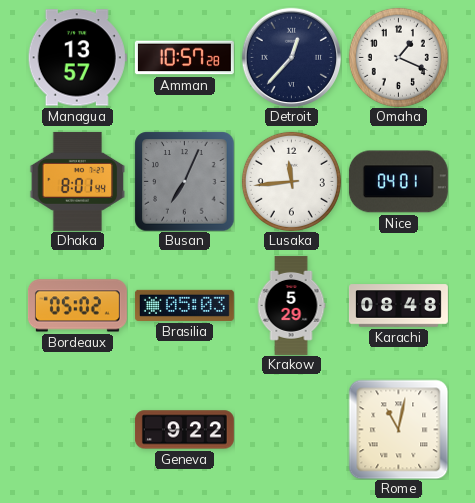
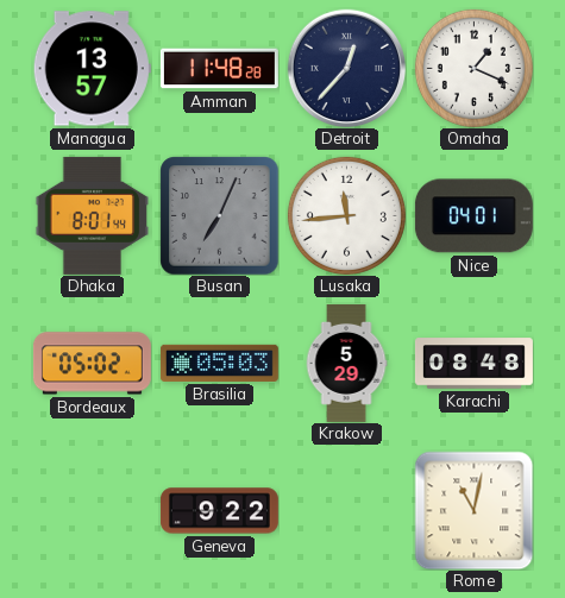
Amman: 10:57 -> 11:48 (219, 69)
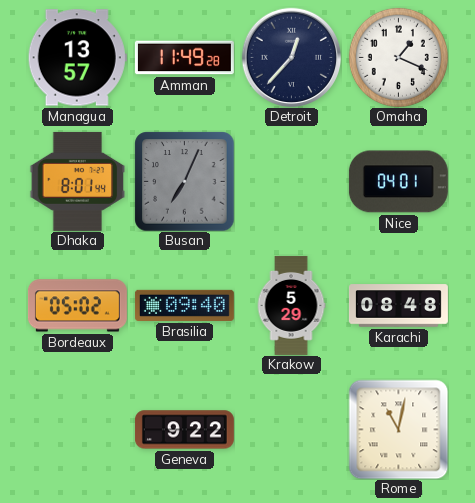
Amman: 11:48 -> 11:49 (184, 58)
Lusaka: 11:44 -> none (346, 215)
Brasilia: 05:03 -> 09:40 (184, 305)
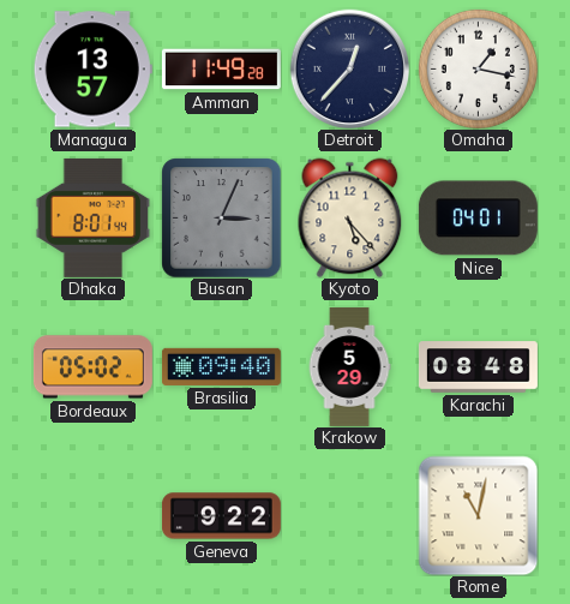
Omaha: 1:19 -> 1:17 (478, 68)
Busan: 7:04 -> 3:04 (221, 217)
Kyoto: none -> 5:23 (350, 217)
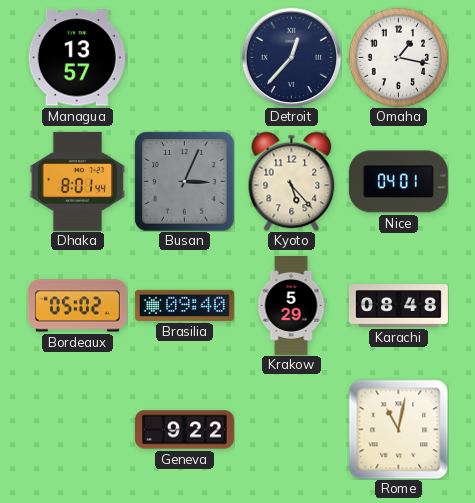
Amman: 11:49 -> none (221, 70)
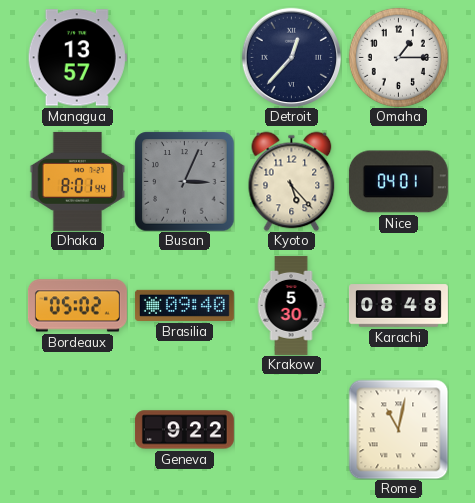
Omaha: 1:17 -> 1:15 (398, 57)
Krakow: 5:29 -> 5:30 (291, 305)
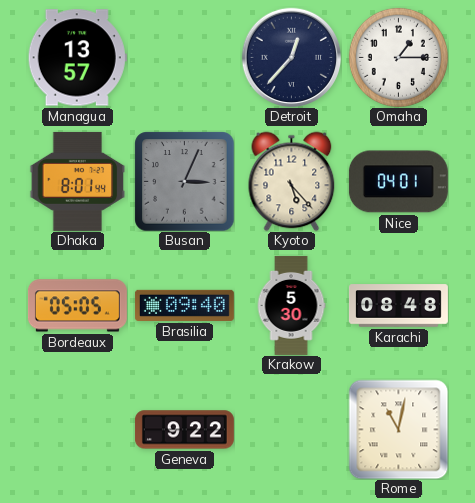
Bordeaux: 05:02 -> 05:05 (77, 306)
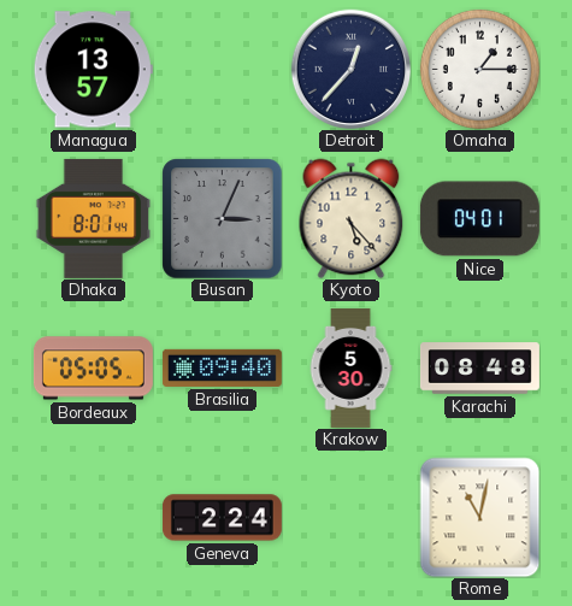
Geneva: 9:22 -> 2:24 (222, 518)
